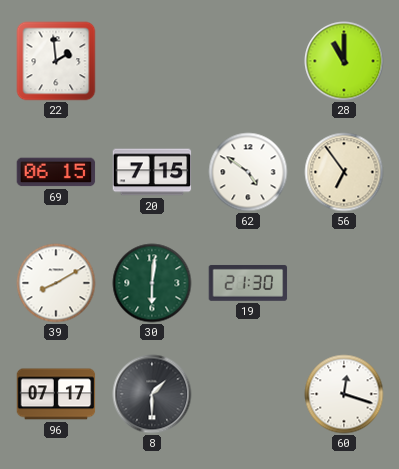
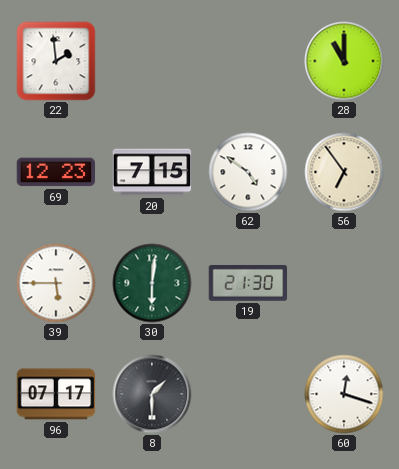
69: 06:15 -> 12:23 (56, 172)
39: 8:10 -> 5:45 (56, 283)
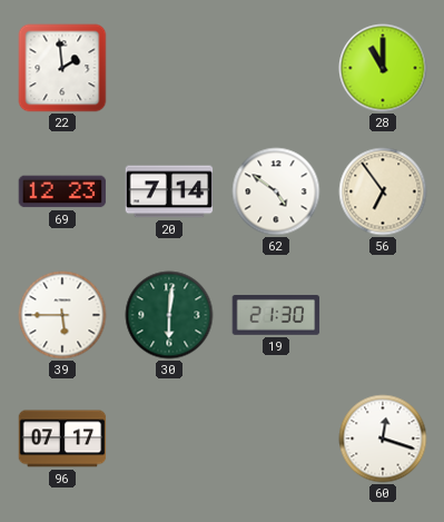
20: 7:15 -> 7:14 (169, 191)
8: 1:30 -> none (152, 394)
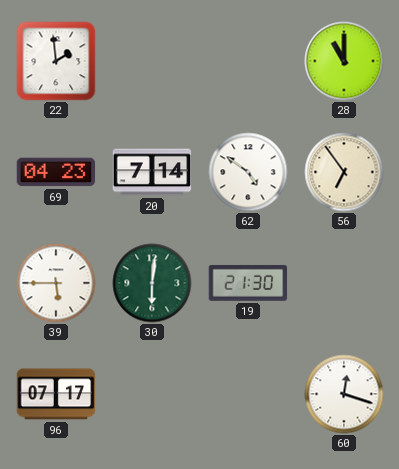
69: 12:23 -> 04:23 (56, 172)
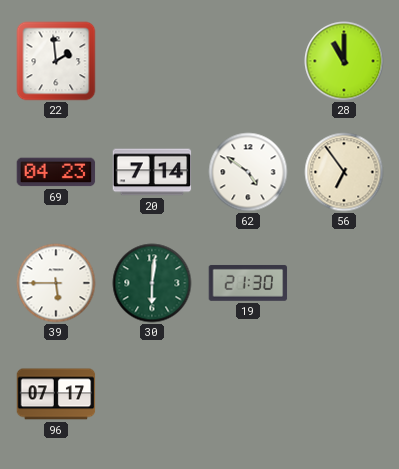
60: 12:18 -> none (344, 394)
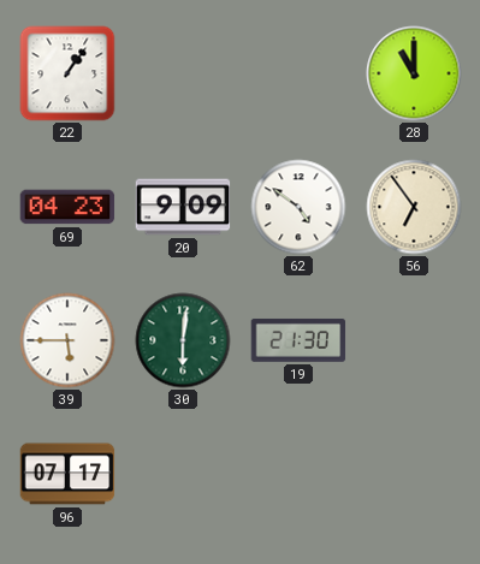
22: 1:59 -> 1:06 (67, 73)
20: 7:14 -> 9:09 (183, 207)
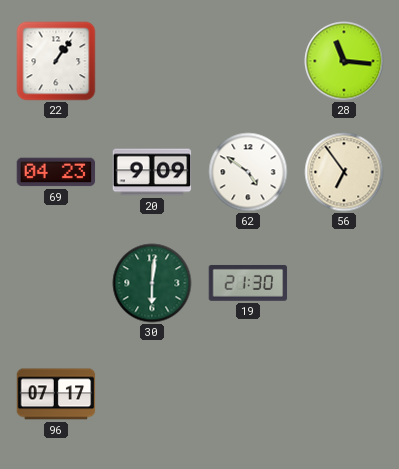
28: 11:00 -> 11:16 (344, 61)
39: 5:45 -> none (67, 340)
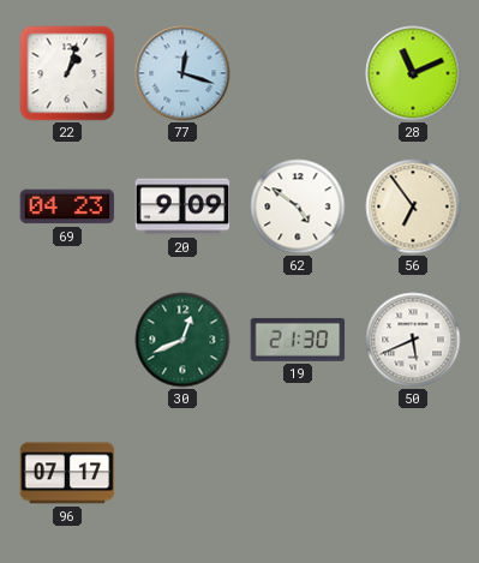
22: 1:06 -> 1:03 (67, 73)
77: none -> 12:18 (182, 73)
28: 11:16 -> 11:11 (413, 73)
30: 6:01 -> 12:41 (182, 340)
50: none -> 5:41 (413, 340)
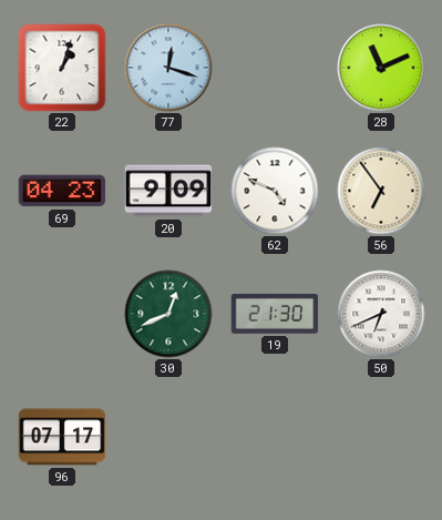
62: 4:51 -> 4:49 (275, 191)
50: 5:41 -> 6:41 (381, 314)
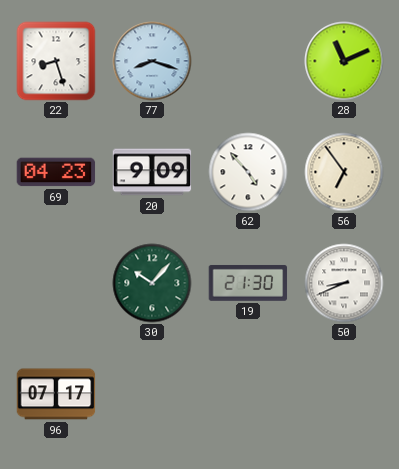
22: 1:03 -> 8:27 (56, 61)
77: 12:18 -> 8:18 (152, 61)
62: 4:49 -> 4:53 (248, 172)
30: 12:41 -> 10:07 (152, 283)
50: 6:41 -> 8:41 (344, 283)
